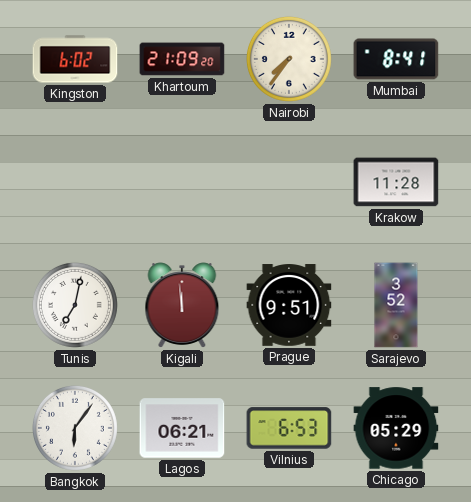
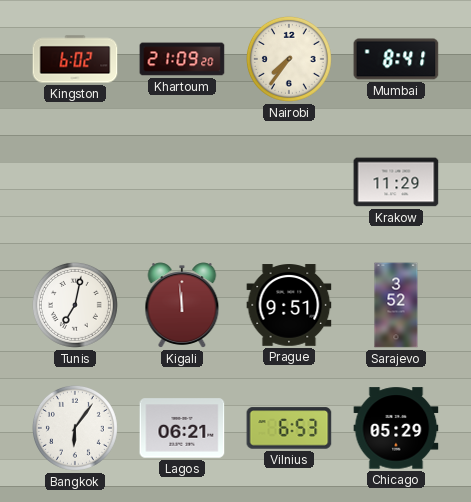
Krakow: 11:28 -> 11:29 (396, 182)
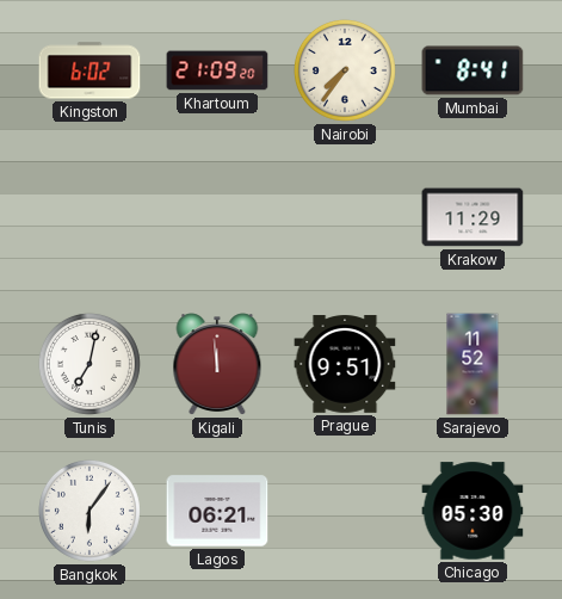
Sarajevo: 3:52 -> 11:52 (473, 364)
Vilnius: 6:53 -> none (289, 428)
Chicago: 05:29 -> 05:30 (473, 511)
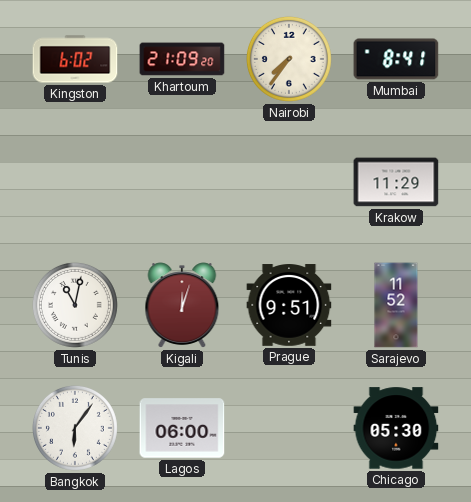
Tunis: 7:02 -> 11:02 (75, 305)
Kigali: 11:59 -> 12:03 (182, 305)
Lagos: 06:21 -> 06:00 (182, 428)
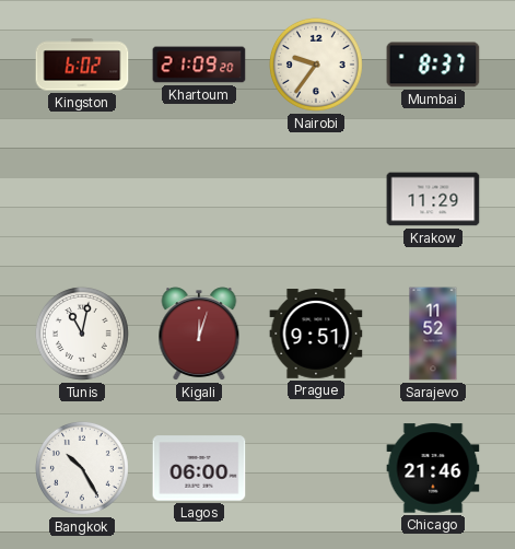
Nairobi: 7:36 -> 9:36 (316, 65)
Mumbai: 8:41 -> 8:37 (433, 65)
Bangkok: 6:06 -> 10:25 (82, 468)
Chicago: 05:30 -> 21:46 (433, 468)
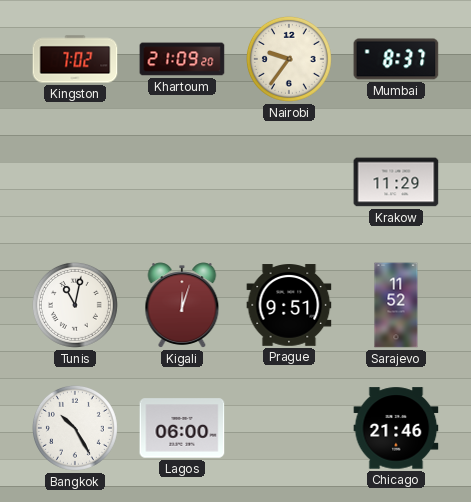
Kingston: 6:02 -> 7:02 (75, 59)
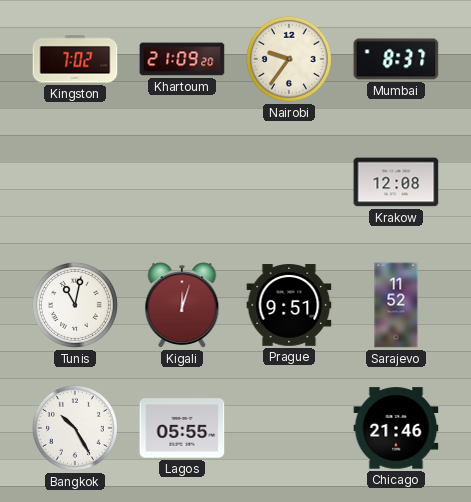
Krakow: 11:29 -> 12:08 (396, 182)
Lagos: 06:00 -> 05:55 (182, 428)
